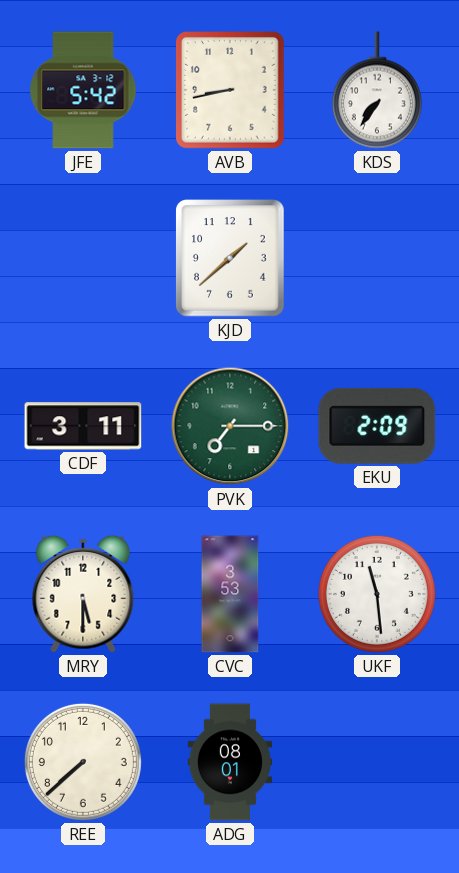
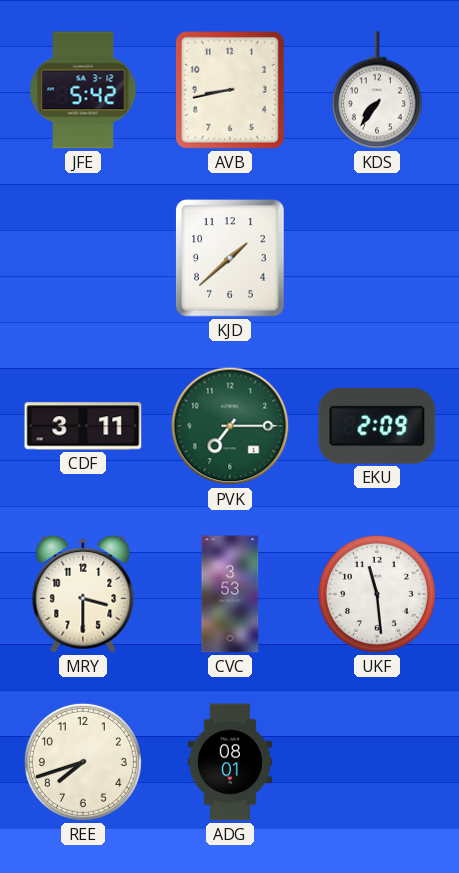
MRY: 5:30 -> 3:30 (83, 594)
REE: 7:38 -> 7:42 (83, 762)
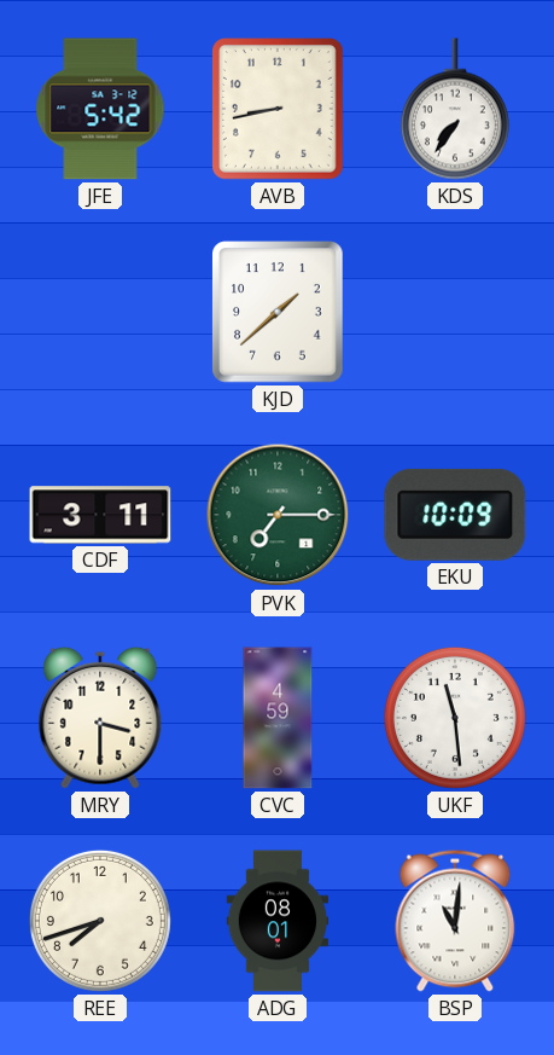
EKU: 2:09 -> 10:09 (455, 515)
CVC: 3:53 -> 4:59 (278, 718)
BSP: none -> 11:01 (455, 921)
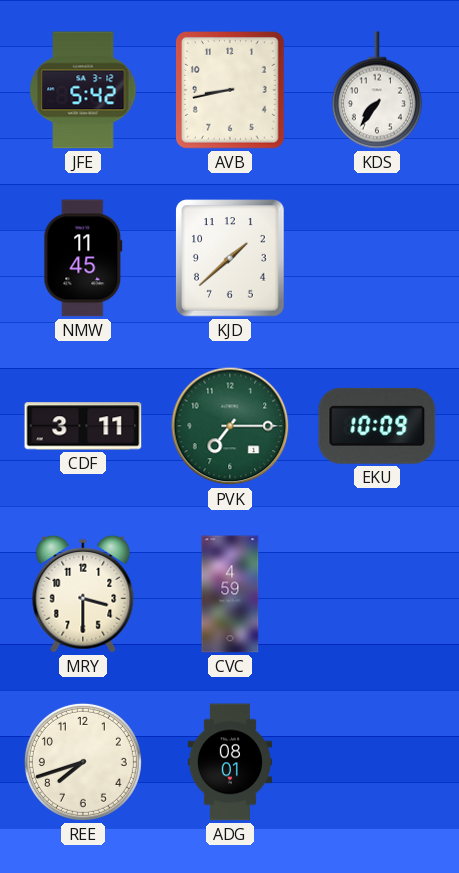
NMW: none -> 11:45 (83, 258)
UKF: 11:29 -> none (455, 718)
BSP: 11:01 -> none (455, 921)
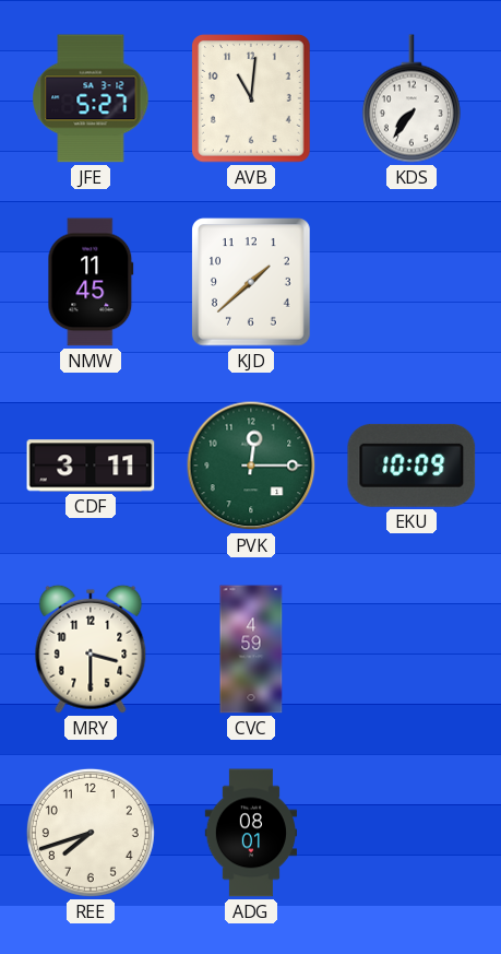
JFE: 5:42 -> 5:27 (91, 98)
AVB: 8:43 -> 11:01 (251, 98)
PVK: 7:15 -> 12:15 (251, 466)
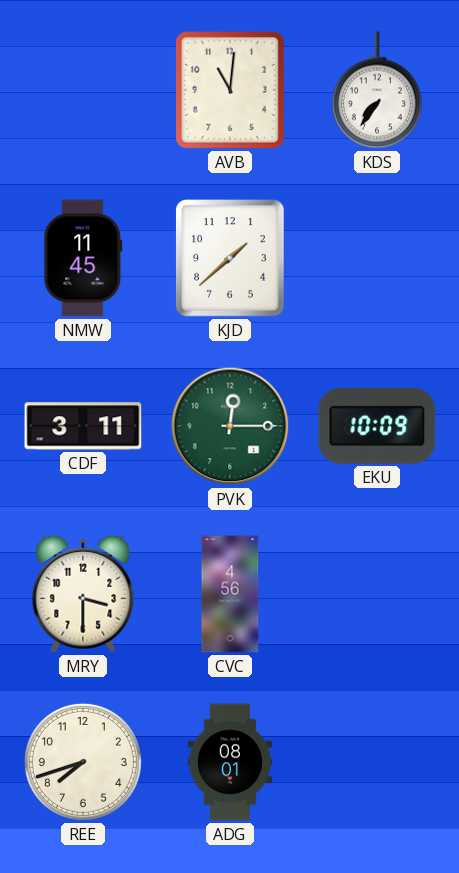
JFE: 5:27 -> none (91, 98)
CVC: 4:59 -> 4:56 (230, 594)
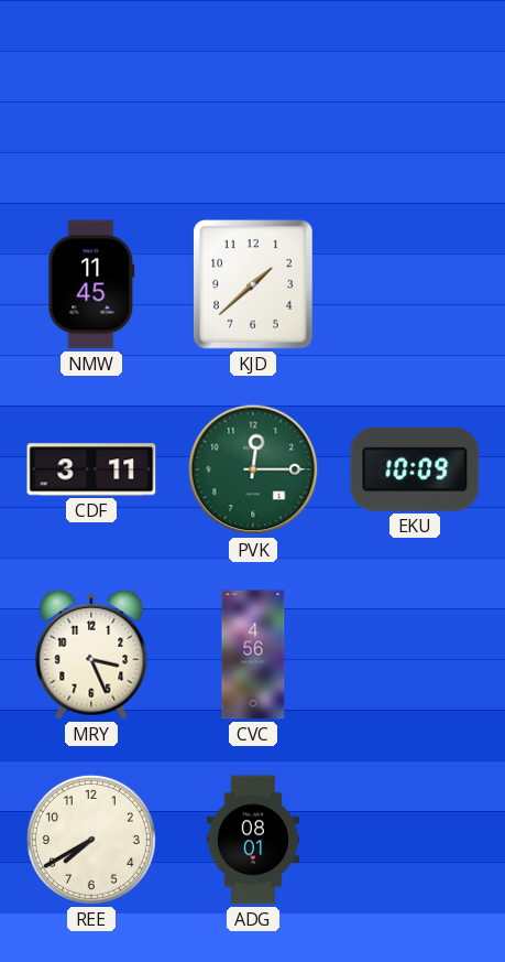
AVB: 11:01 -> none (230, 90)
KDS: 7:36 -> none (377, 90)
MRY: 3:30 -> 3:26 (91, 655)
REE: 7:42 -> 7:40 (91, 840)
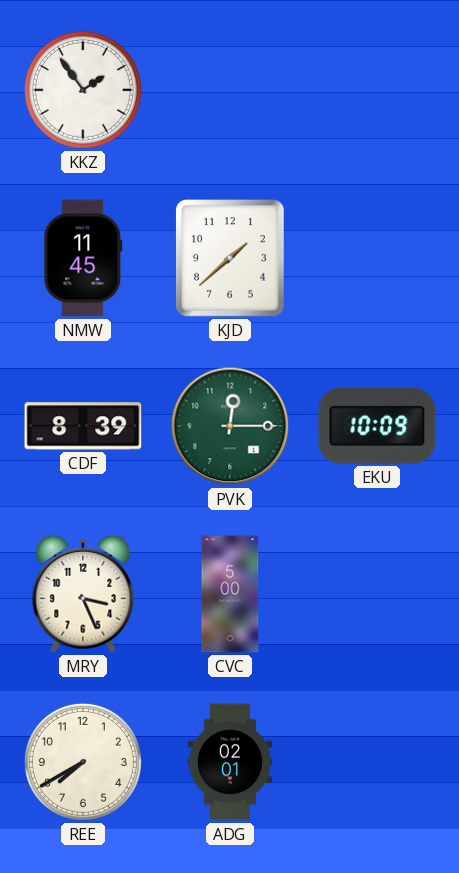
KKZ: none -> 1:54 (83, 90)
CDF: 3:11 -> 8:39 (83, 426)
CVC: 4:56 -> 5:00 (230, 594)
ADG: 08:01 -> 02:01 (229, 762)
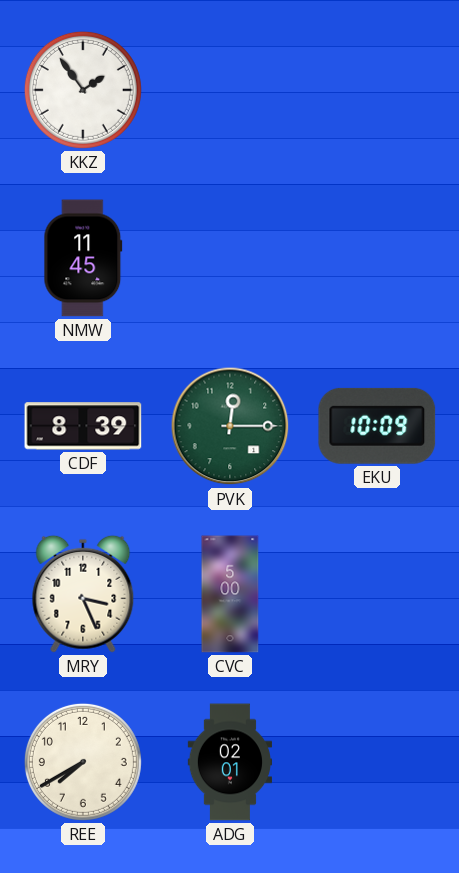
KJD: 1:38 -> none (230, 258)
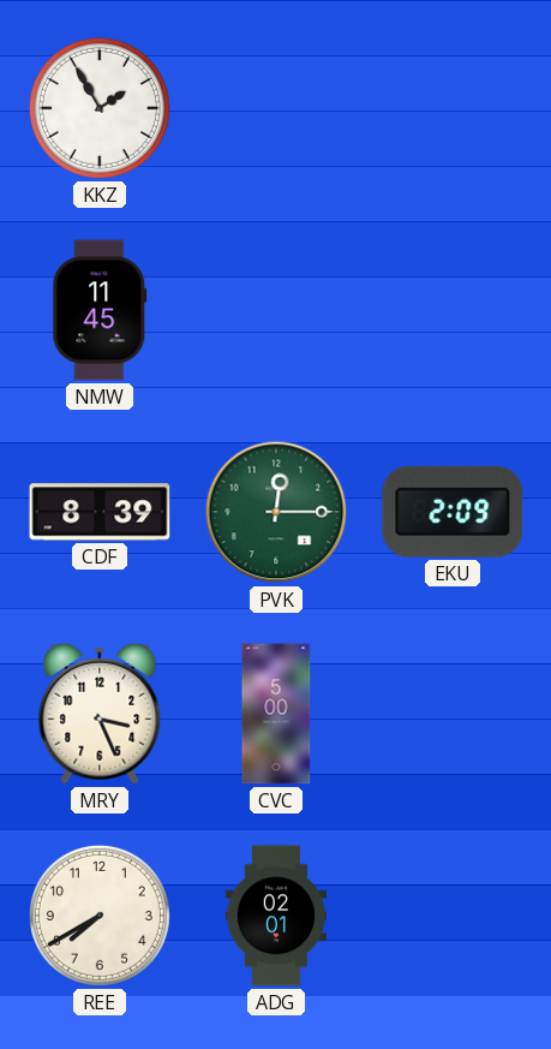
KKZ: 1:54 -> 1:55 (100, 108)
EKU: 10:09 -> 2:09 (453, 512)
